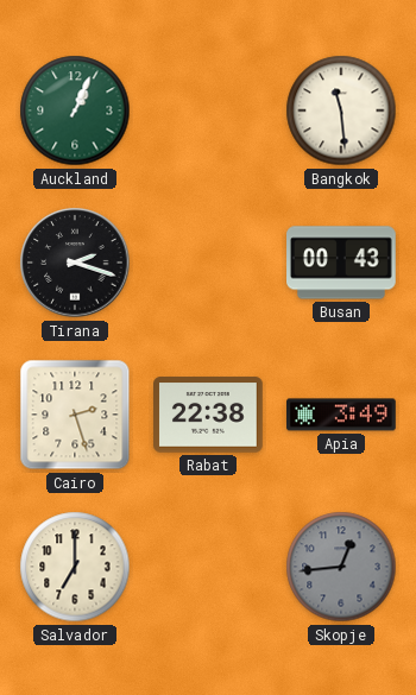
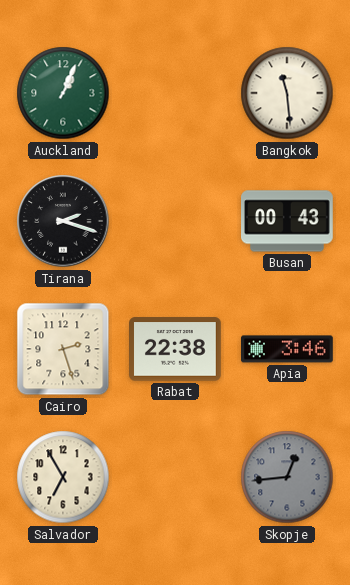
Apia: 3:49 -> 3:46 (288, 349)
Salvador: 7:00 -> 6:55 (63, 477)
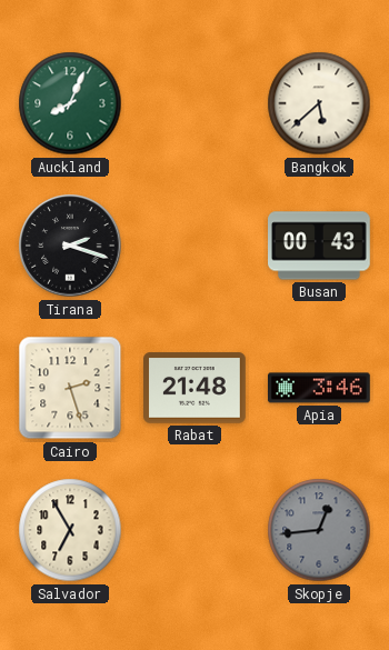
Auckland: 1:04 -> 8:04 (70, 103)
Bangkok: 11:29 -> 5:38 (319, 103)
Rabat: 22:38 -> 21:48 (196, 388)
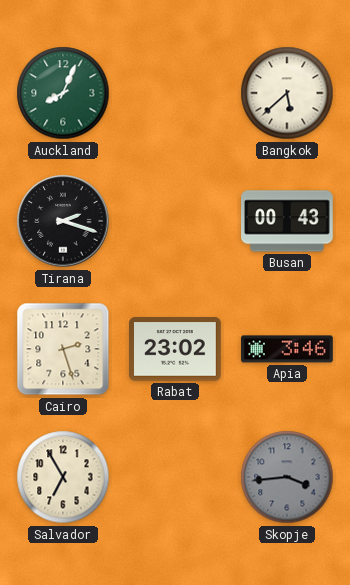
Rabat: 21:48 -> 23:02 (176, 349)
Skopje: 12:44 -> 3:44 (287, 477)
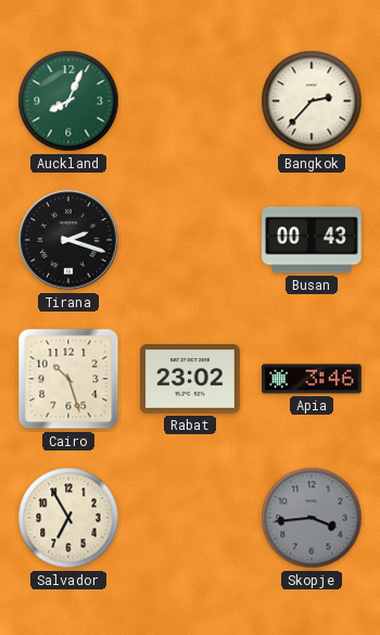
Bangkok: 5:38 -> 2:37 (312, 101)
Cairo: 2:27 -> 10:27 (68, 379)
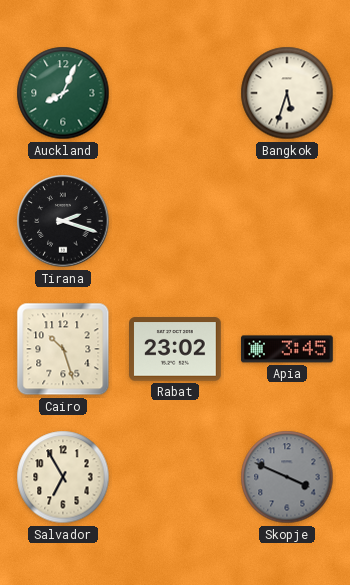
Bangkok: 2:37 -> 5:33 (287, 93)
Busan: 00:43 -> none (313, 240)
Apia: 3:46 -> 3:45 (288, 349)
Skopje: 3:44 -> 3:49 (287, 477)
